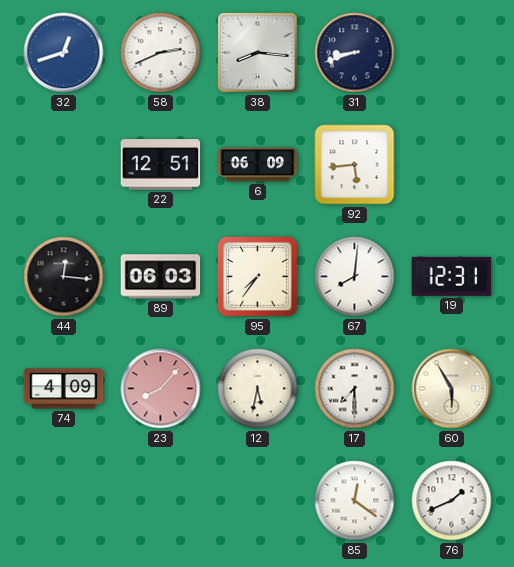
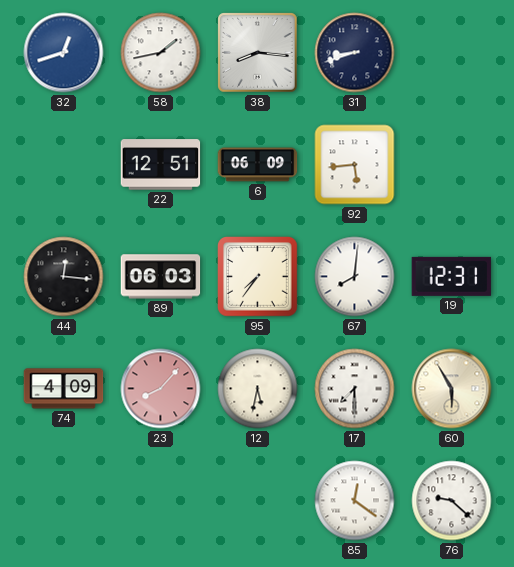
58: 2:41 -> 1:43 (161, 53)
76: 1:41 -> 9:22 (452, 501)
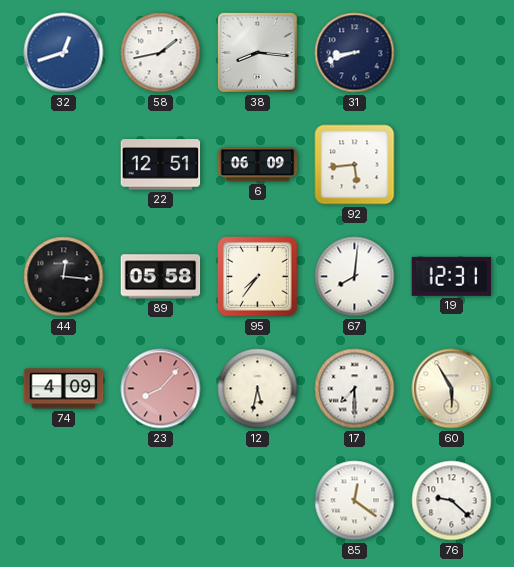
89: 06:03 -> 05:58 (161, 277)
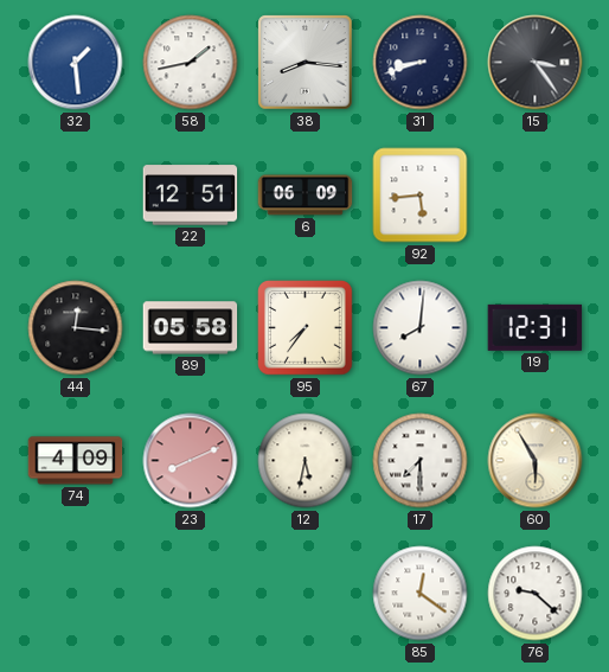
32: 12:42 -> 1:29 (76, 63)
15: none -> 3:24 (536, 63)
23: 8:07 -> 8:11 (191, 461)
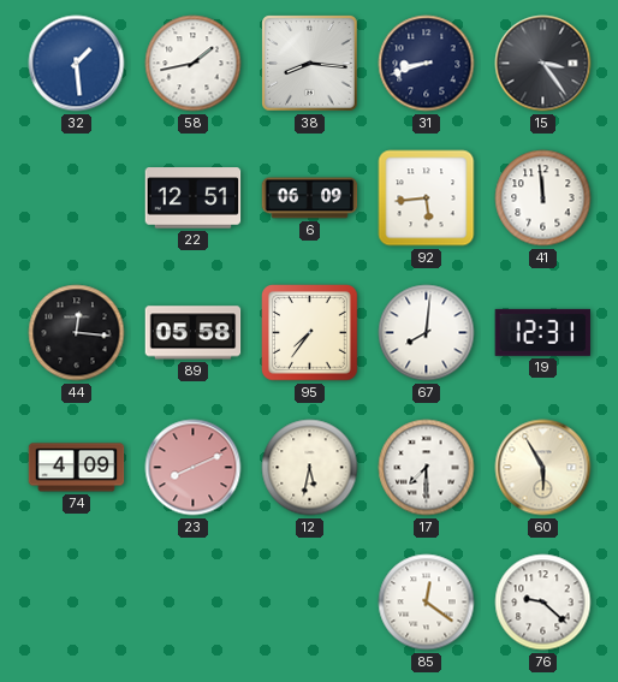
41: none -> 11:59 (543, 198)
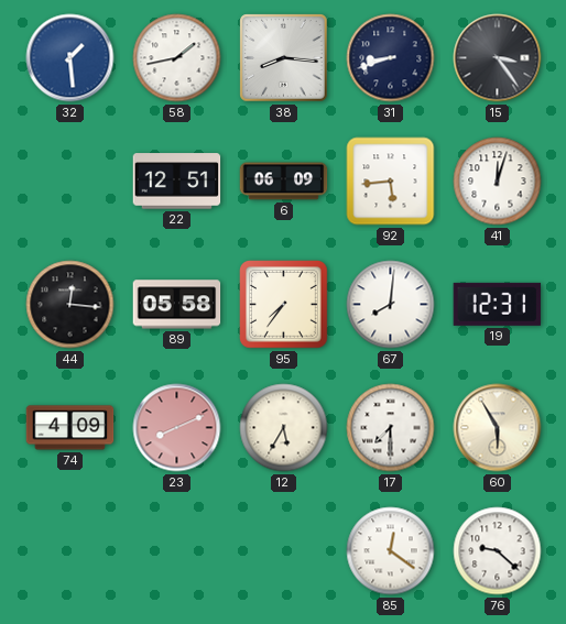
41: 11:59 -> 12:03 (498, 182)
12: 5:32 -> 5:35 (284, 428)
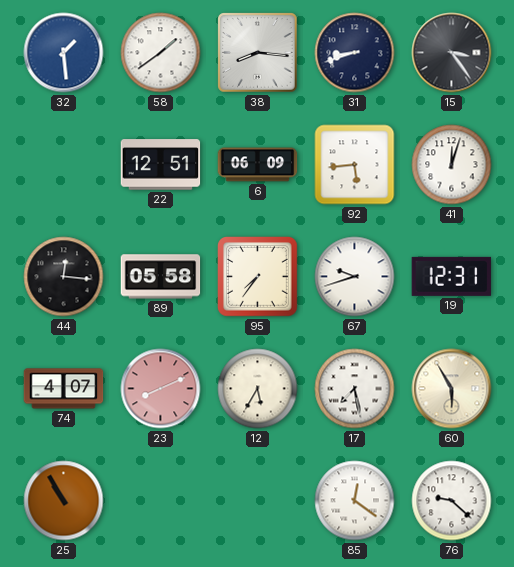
58: 1:43 -> 1:39 (161, 53)
67: 8:01 -> 9:42 (355, 277)
74: 4:09 -> 4:07 (64, 389)
17: 7:30 -> 7:28 (355, 389)
25: none -> 10:55 (64, 501)
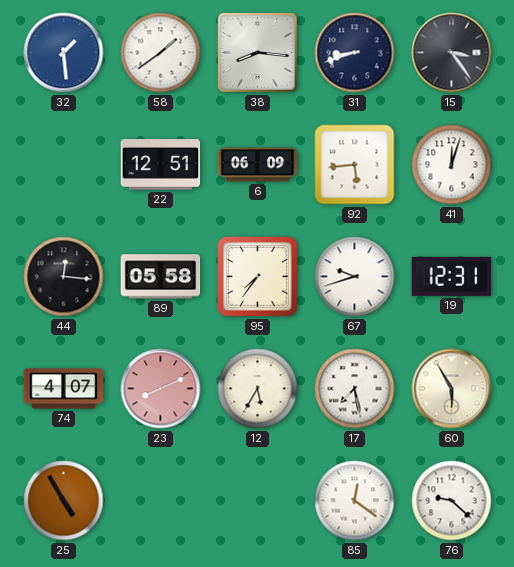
25: 10:55 -> 4:55 (64, 501)
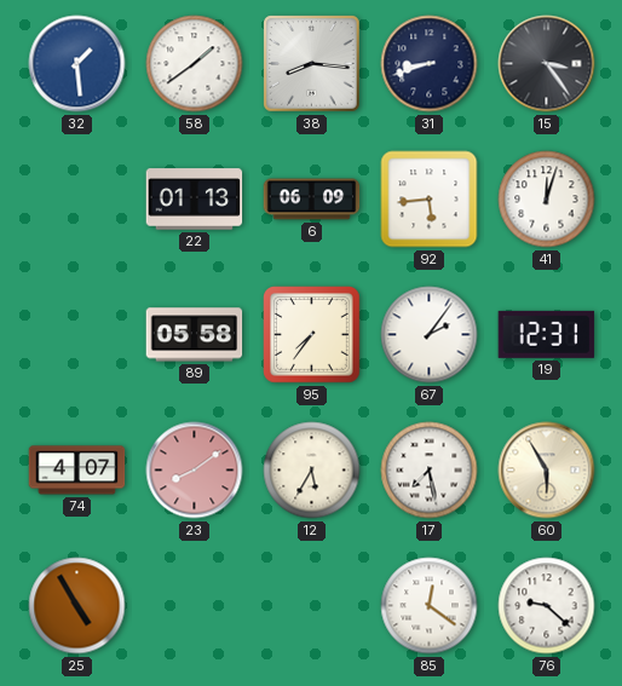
22: 12:51 -> 01:13 (195, 200)
44: 12:16 -> none (64, 277)
67: 9:42 -> 2:06 (430, 335)
23: 8:11 -> 8:09 (195, 471)
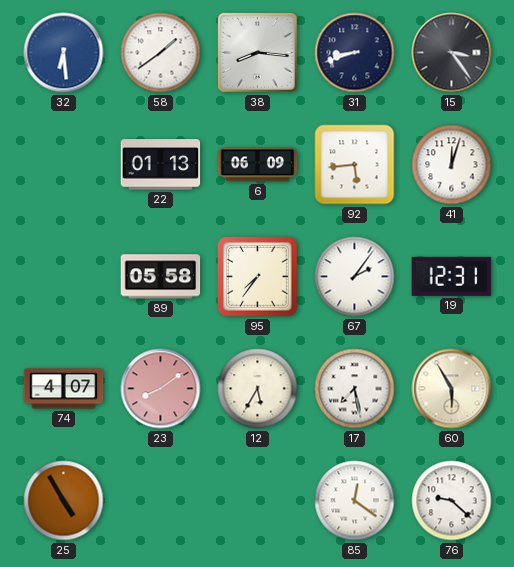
32: 1:29 -> 6:29 (64, 53)
